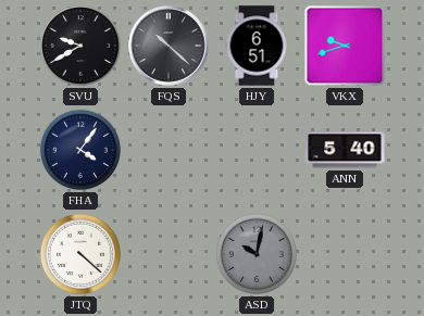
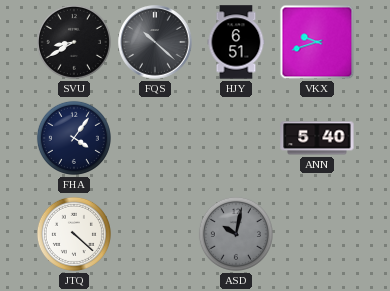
SVU: 9:40 -> 8:40 (74, 42)
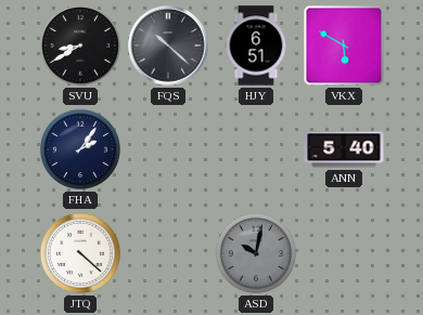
VKX: 9:42 -> 5:50 (344, 45)
FHA: 4:06 -> 2:06 (80, 149)
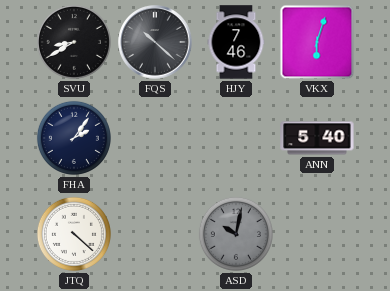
HJY: 6:51 -> 7:46 (236, 42)
VKX: 5:50 -> 6:03 (317, 42)
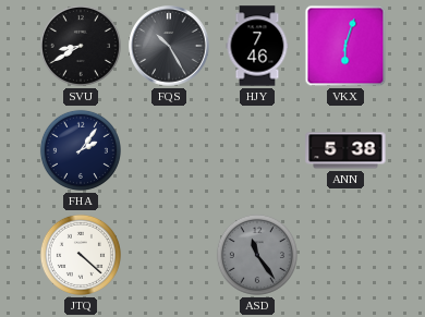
FQS: 10:22 -> 10:25 (169, 46)
ANN: 5:40 -> 5:38 (345, 150)
ASD: 10:02 -> 11:24 (257, 255)
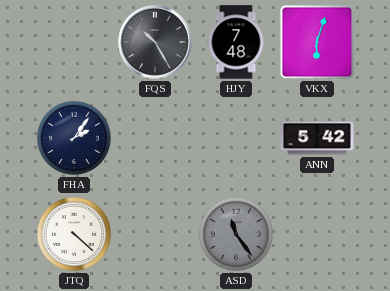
SVU: 8:40 -> none (81, 46)
HJY: 7:46 -> 7:48 (236, 42)
ANN: 5:38 -> 5:42 (317, 138)
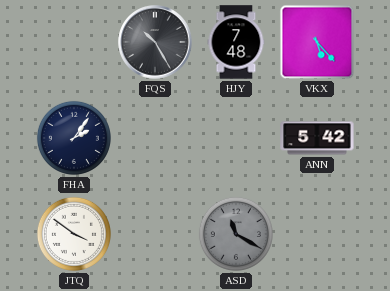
VKX: 6:03 -> 5:23 (317, 42)
JTQ: 4:22 -> 3:51 (74, 234)
ASD: 11:24 -> 11:20 (236, 234)
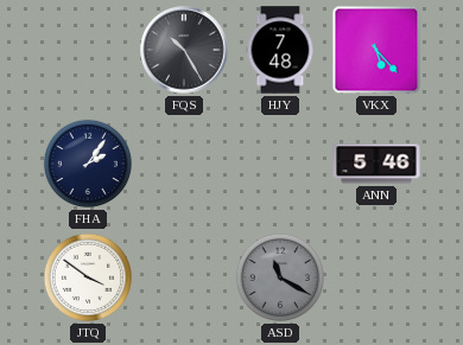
ANN: 5:42 -> 5:46 (376, 164)
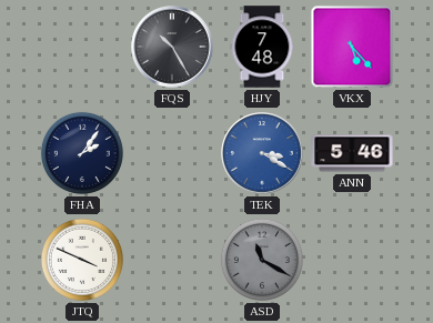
TEK: none -> 3:20 (262, 153)
JTQ: 3:51 -> 3:49 (82, 260)
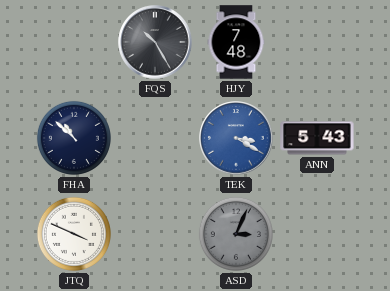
VKX: 5:23 -> none (352, 47)
FHA: 2:06 -> 10:52 (74, 138)
ANN: 5:46 -> 5:43 (317, 138)
ASD: 11:20 -> 3:04 (236, 234)
